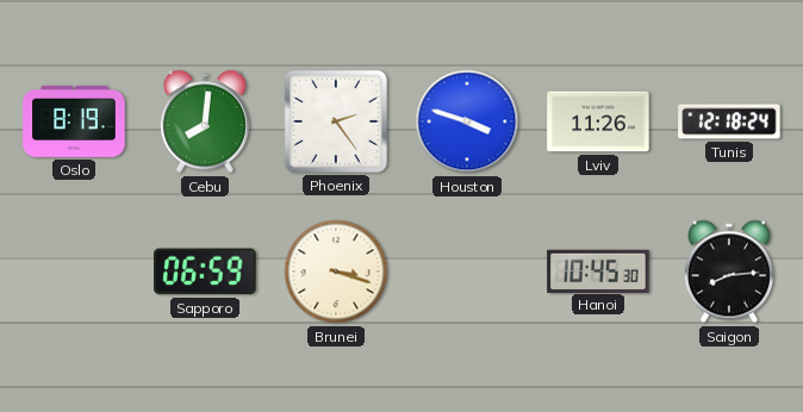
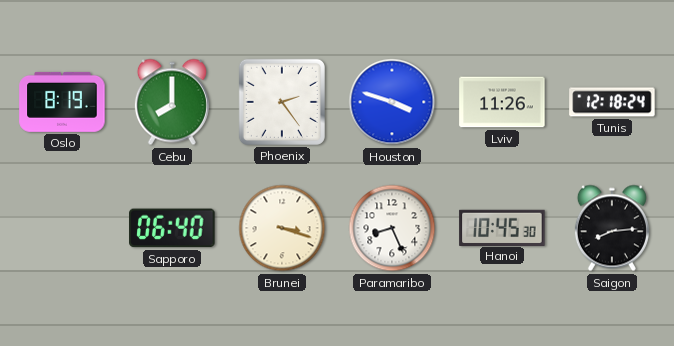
Cebu: 8:01 -> 8:00 (172, 102)
Sapporo: 06:59 -> 06:40 (172, 228)
Paramaribo: none -> 8:26 (392, 228)
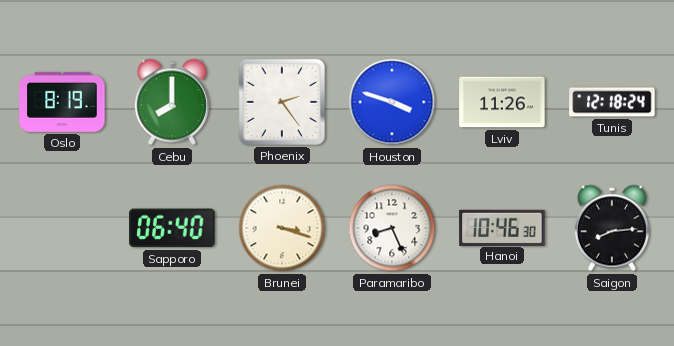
Hanoi: 10:45 -> 10:46 (502, 227)
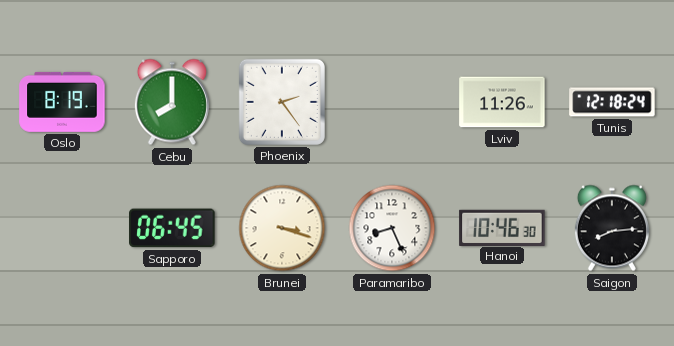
Houston: 3:48 -> none (392, 102)
Sapporo: 06:40 -> 06:45 (172, 228)
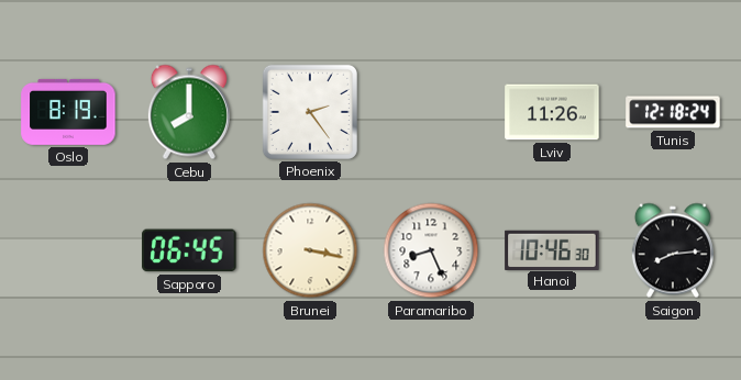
Brunei: 3:18 -> 3:17 (310, 250)
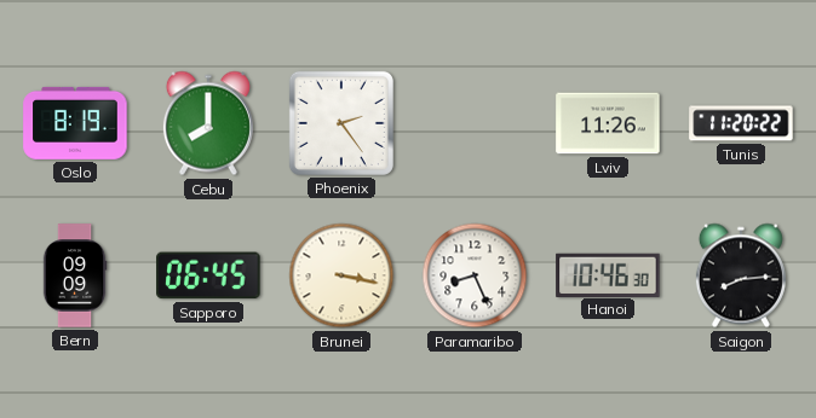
Tunis: 12:18 -> 11:20 (741, 123)
Bern: none -> 09:09 (75, 275)
